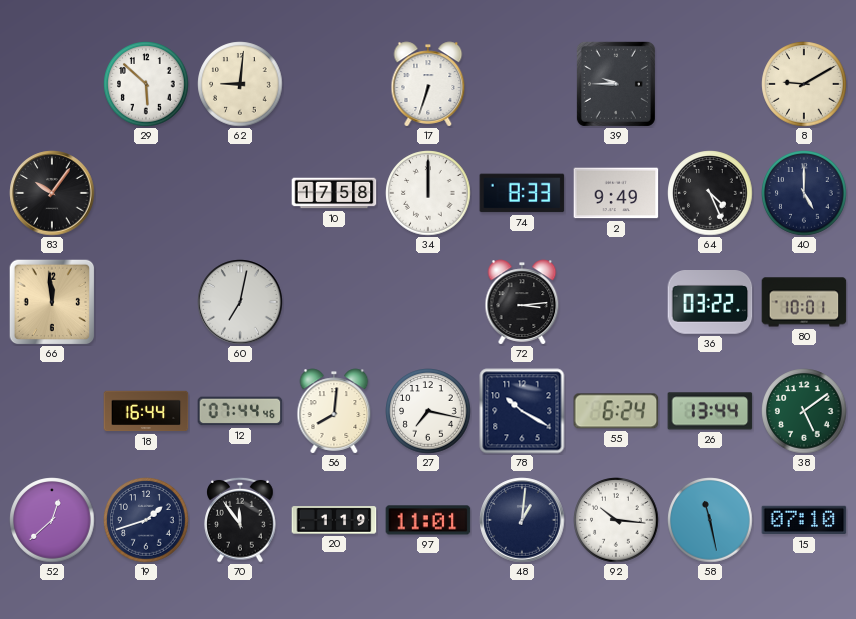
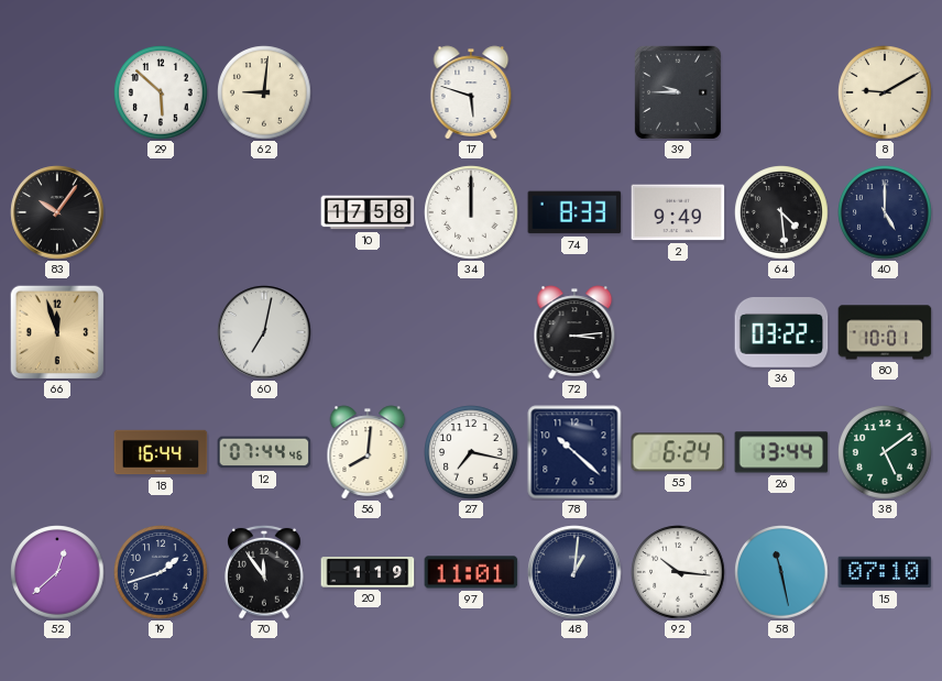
17: 6:33 -> 5:48 (471, 92)
64: 4:26 -> 4:29 (781, 212)
66: 11:59 -> 11:57 (57, 332)
78: 10:20 -> 10:22 (574, 452)
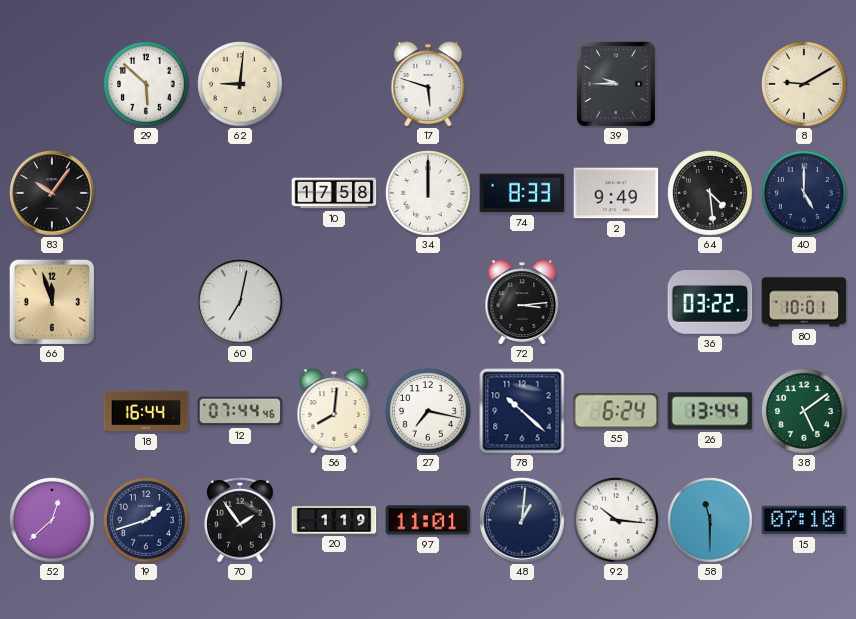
70: 11:54 -> 1:54 (240, 520)
58: 11:28 -> 11:30 (710, 520)
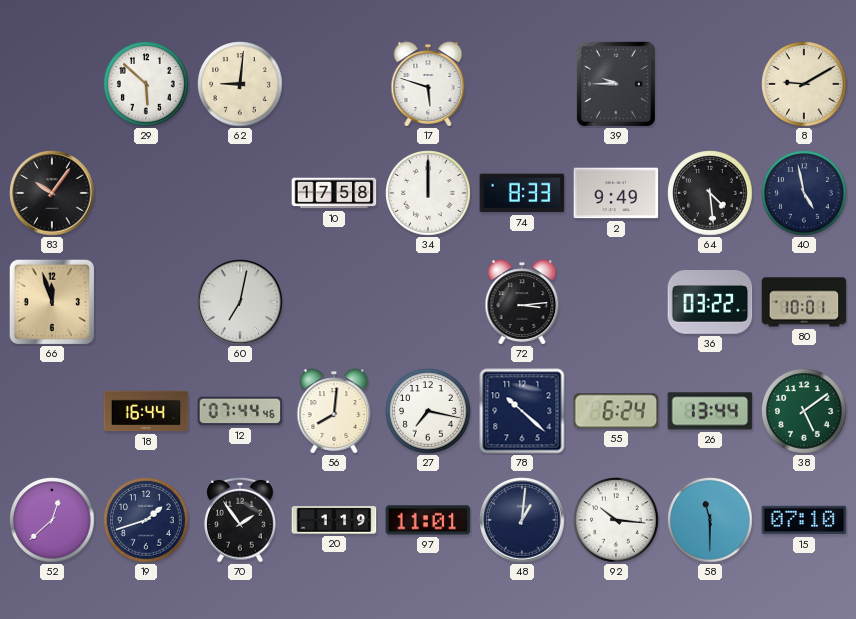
40: 5:00 -> 4:58 (804, 193)
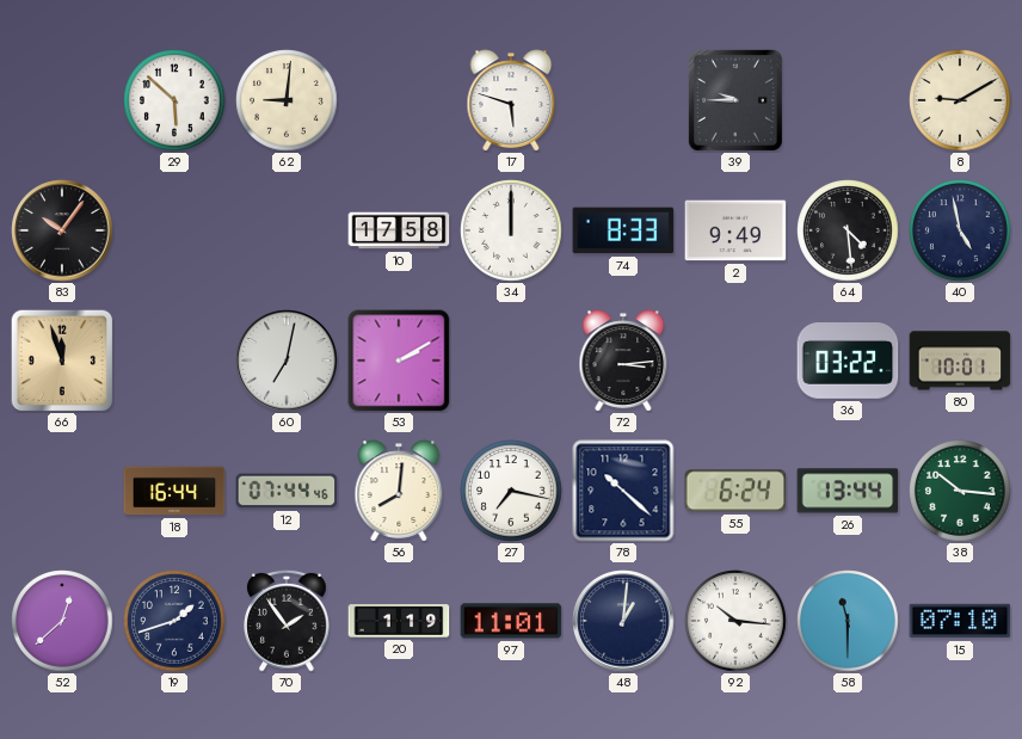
53: none -> 2:10 (399, 361)
38: 5:09 -> 10:16 (960, 491)
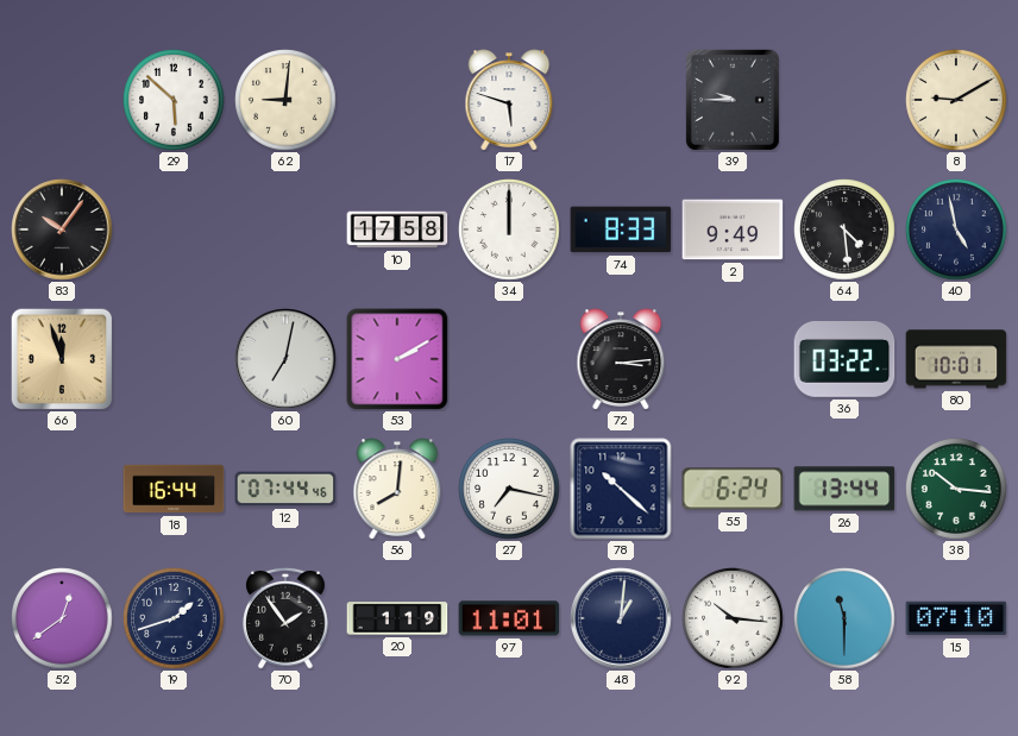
52: 12:38 -> 12:39 (62, 618)
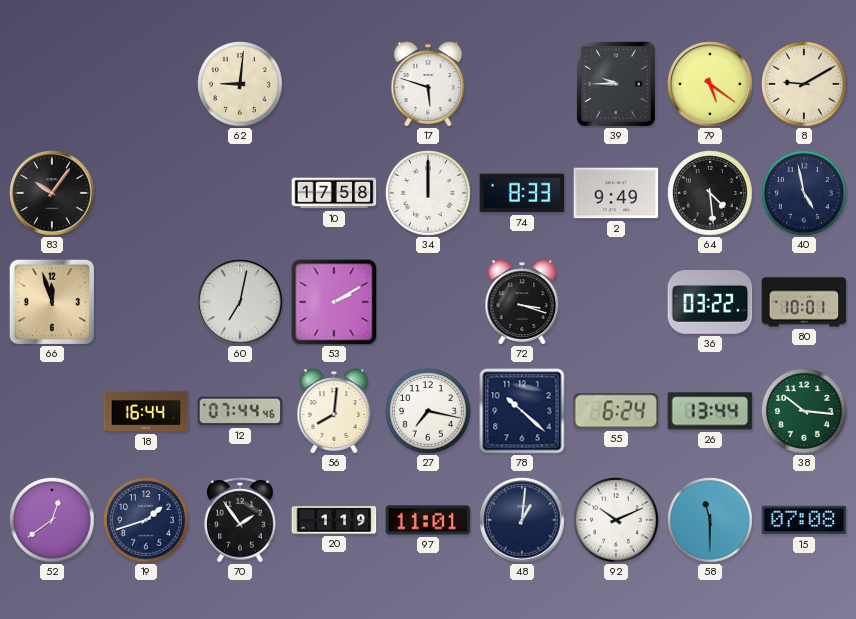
29: 5:52 -> none (174, 100)
79: none -> 5:21 (710, 84)
72: 3:14 -> 3:18 (522, 302)
92: 10:16 -> 10:11 (616, 520)
15: 07:10 -> 07:08 (804, 520)
